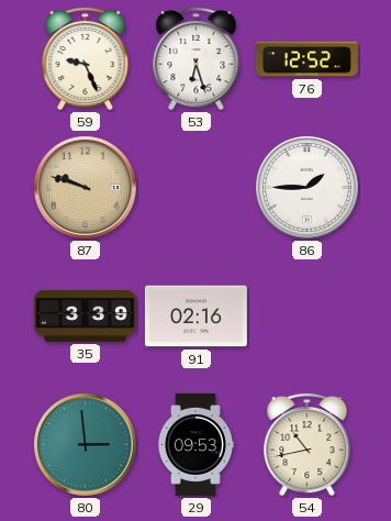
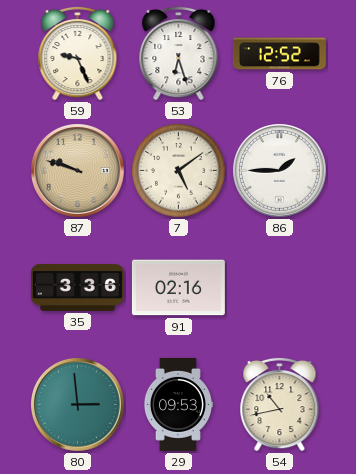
7: none -> 5:09 (179, 171)
35: 3:39 -> 3:36 (77, 288)
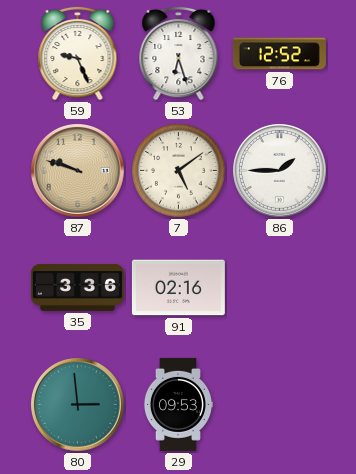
54: 10:43 -> none (280, 404)
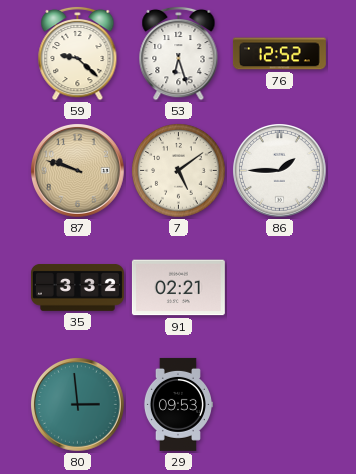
59: 9:26 -> 9:22 (78, 53)
35: 3:36 -> 3:32 (77, 288)
91: 02:16 -> 02:21 (178, 288)
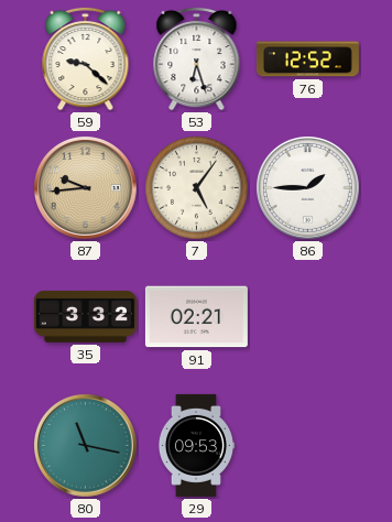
87: 9:48 -> 9:44 (86, 188)
7: 5:09 -> 5:06 (197, 188)
80: 2:59 -> 11:17 (86, 446)
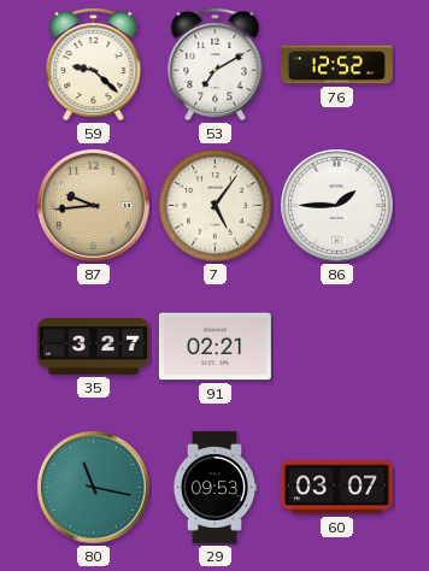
53: 6:27 -> 7:10 (216, 64)
35: 3:32 -> 3:27 (93, 347)
60: none -> 03:07 (336, 488)
